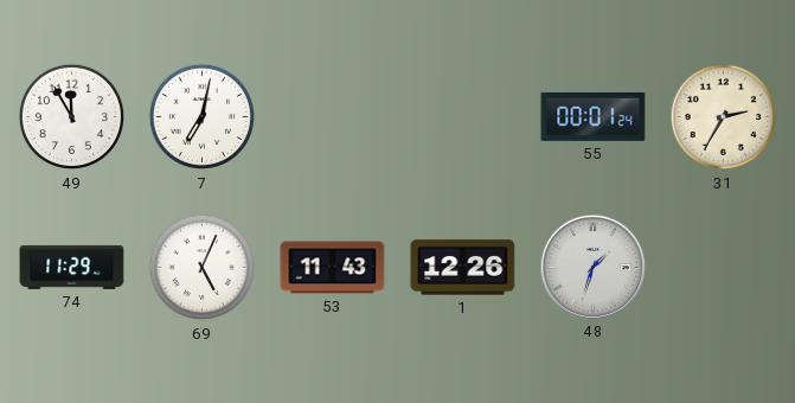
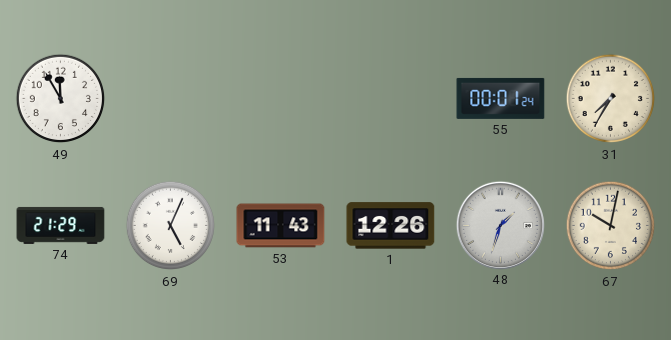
7: 7:02 -> none (203, 117)
31: 2:35 -> 7:35 (611, 99)
74: 11:29 -> 21:29 (61, 225)
67: none -> 10:02 (611, 226)
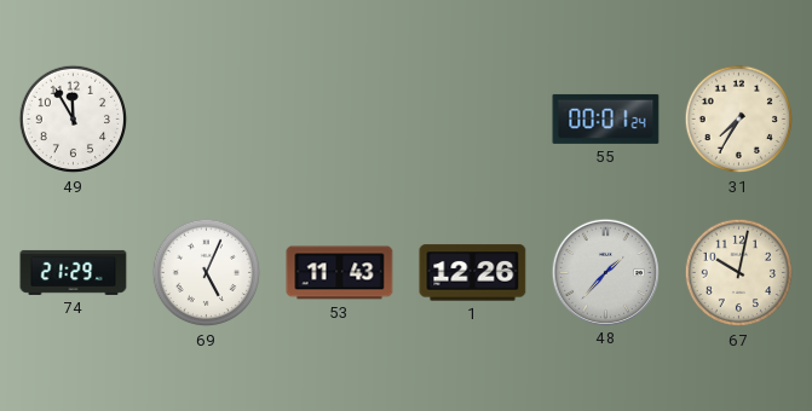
48: 1:33 -> 1:37 (605, 272)
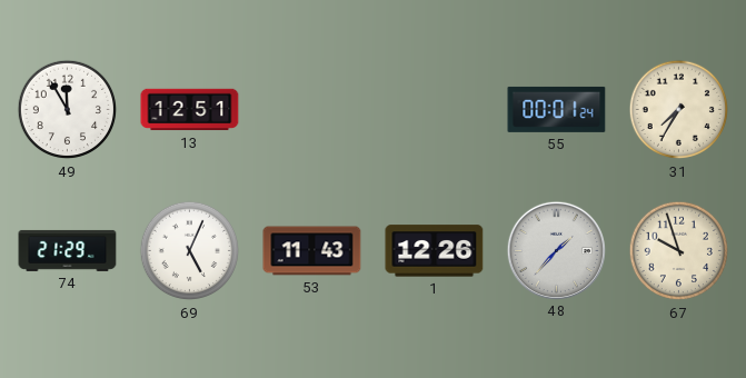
13: none -> 12:51 (190, 110)
67: 10:02 -> 9:57 (679, 251)
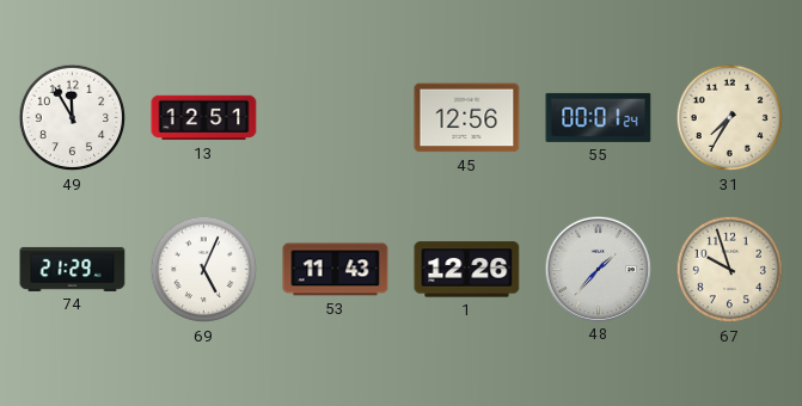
45: none -> 12:56 (467, 118)
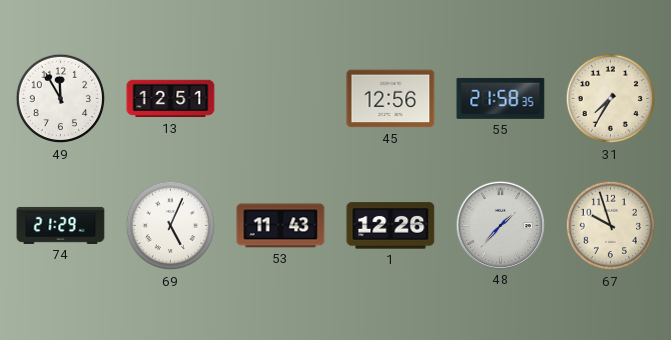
55: 00:01 -> 21:58 (501, 98)
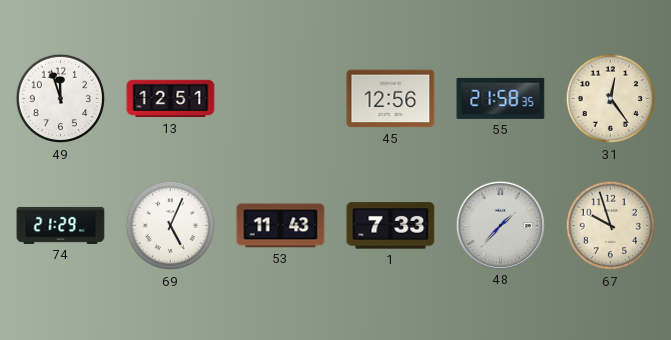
49: 11:55 -> 11:57 (61, 99)
31: 7:35 -> 12:24 (611, 99)
1: 12:26 -> 7:33 (391, 226)
